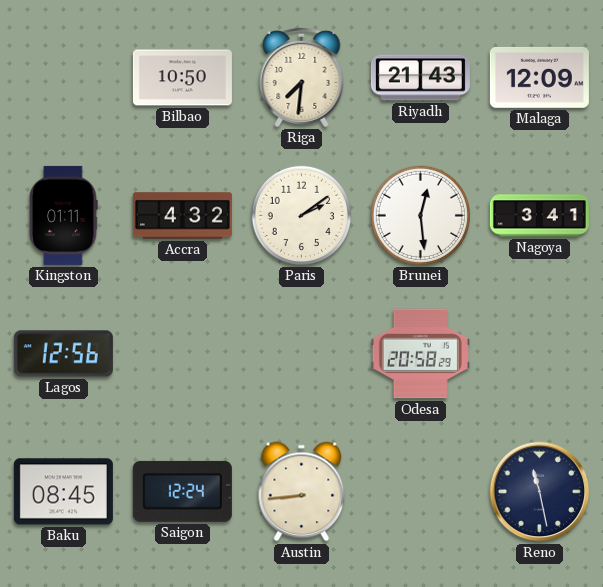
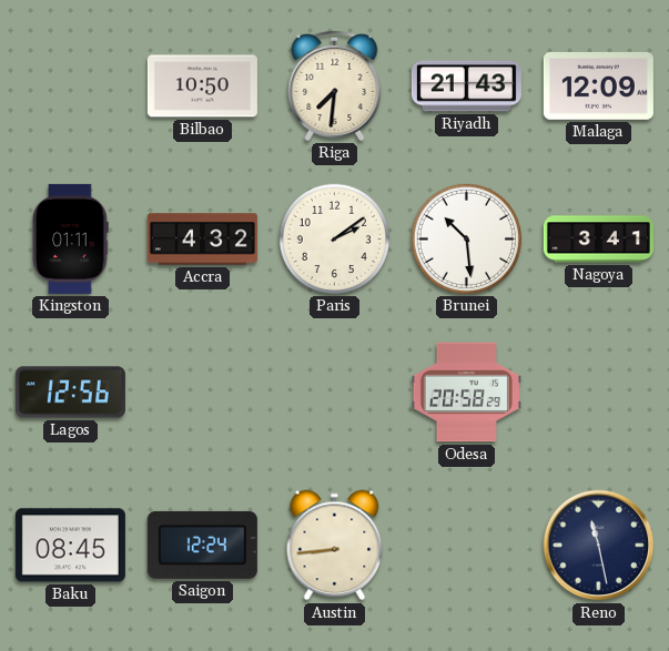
Brunei: 12:29 -> 10:29 (466, 238)
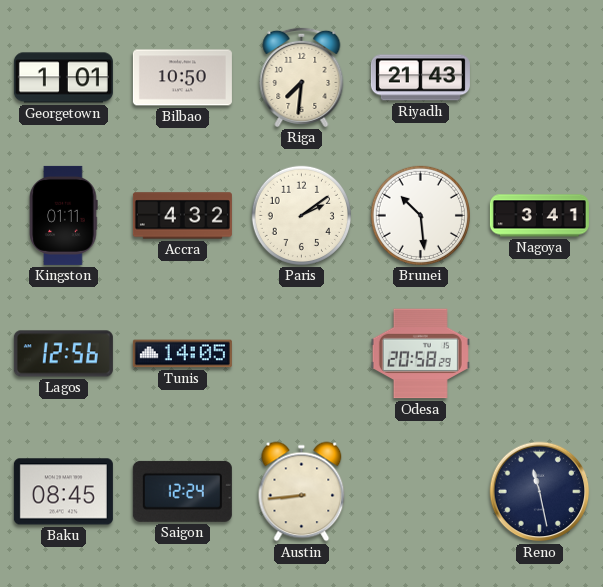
Georgetown: none -> 1:01 (63, 78)
Malaga: 12:09 -> none (598, 85)
Tunis: none -> 14:05 (182, 354)
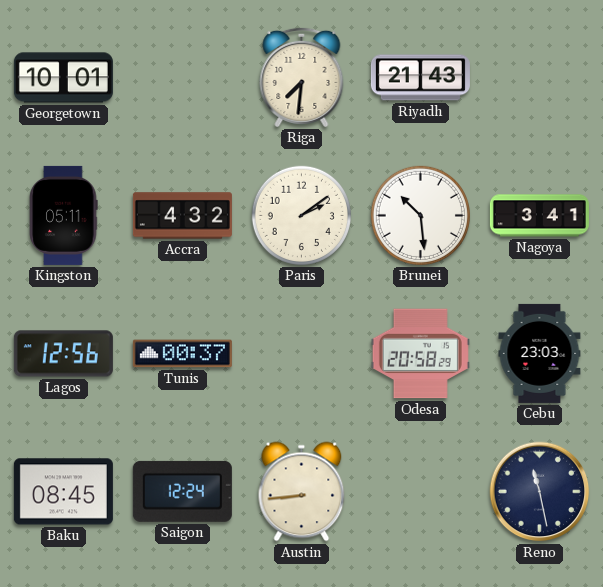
Georgetown: 1:01 -> 10:01 (63, 78)
Bilbao: 10:50 -> none (182, 78)
Kingston: 01:11 -> 05:11 (63, 215)
Tunis: 14:05 -> 00:37 (182, 354)
Cebu: none -> 23:03 (540, 353)
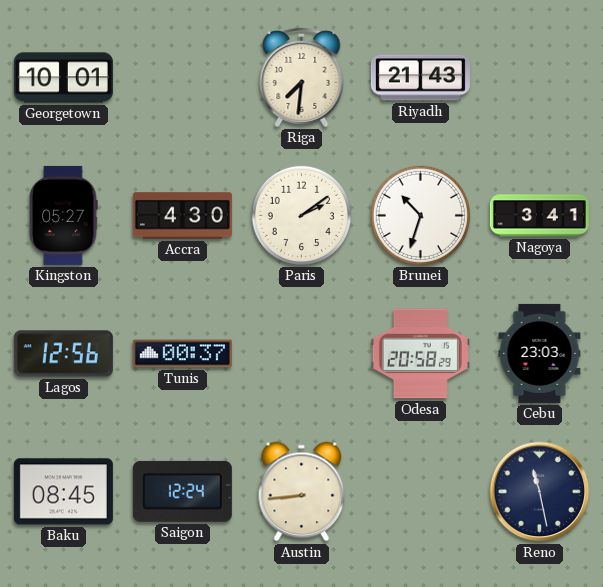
Kingston: 05:11 -> 05:27 (63, 215)
Accra: 4:32 -> 4:30 (182, 216)
Brunei: 10:29 -> 10:33 (420, 215)
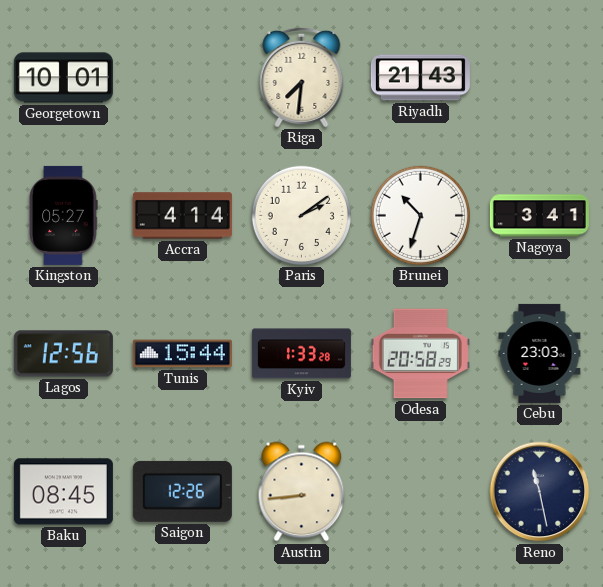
Accra: 4:30 -> 4:14 (182, 216)
Tunis: 00:37 -> 15:44 (182, 354)
Kyiv: none -> 1:33 (301, 354)
Saigon: 12:24 -> 12:26 (182, 491)
